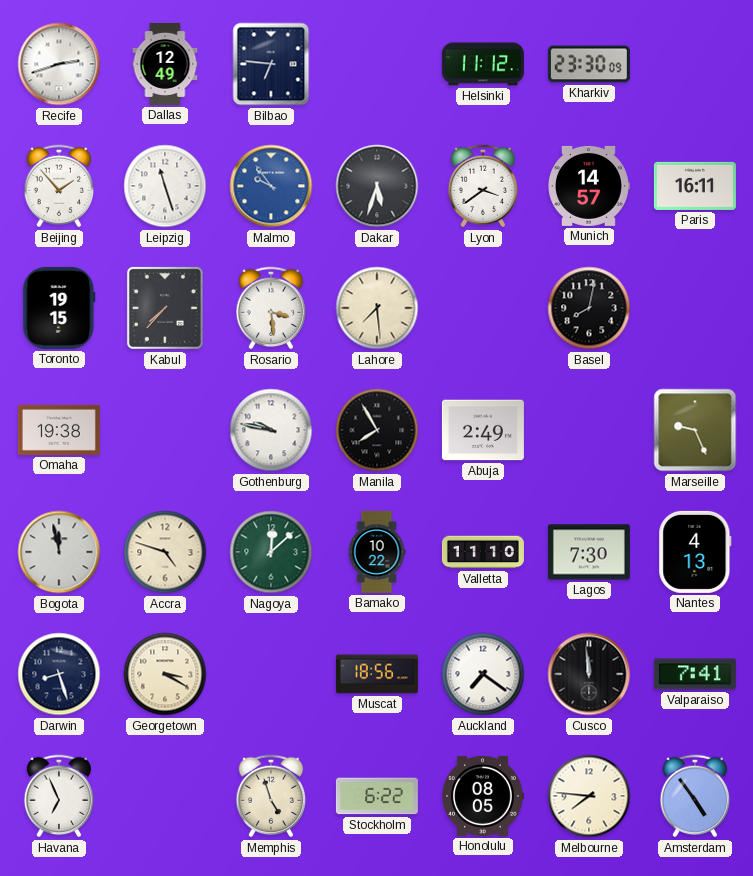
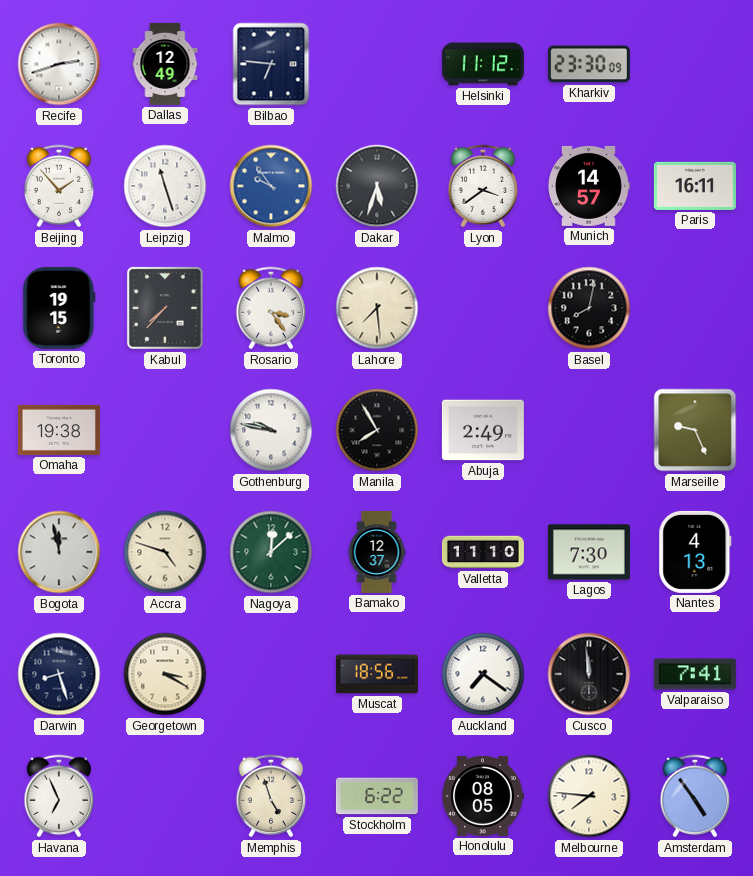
Rosario: 3:29 -> 3:24 (271, 308)
Bamako: 10:22 -> 12:37 (377, 552)
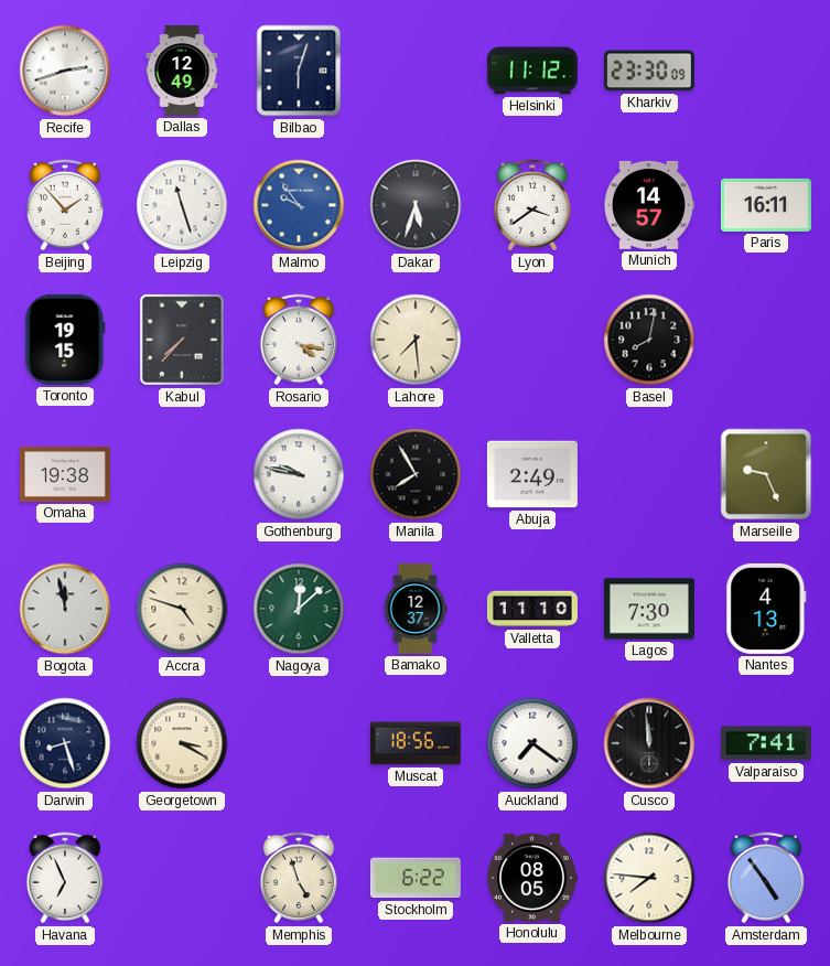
Bilbao: 6:46 -> 6:03 (299, 71)
Rosario: 3:24 -> 4:17 (299, 340)
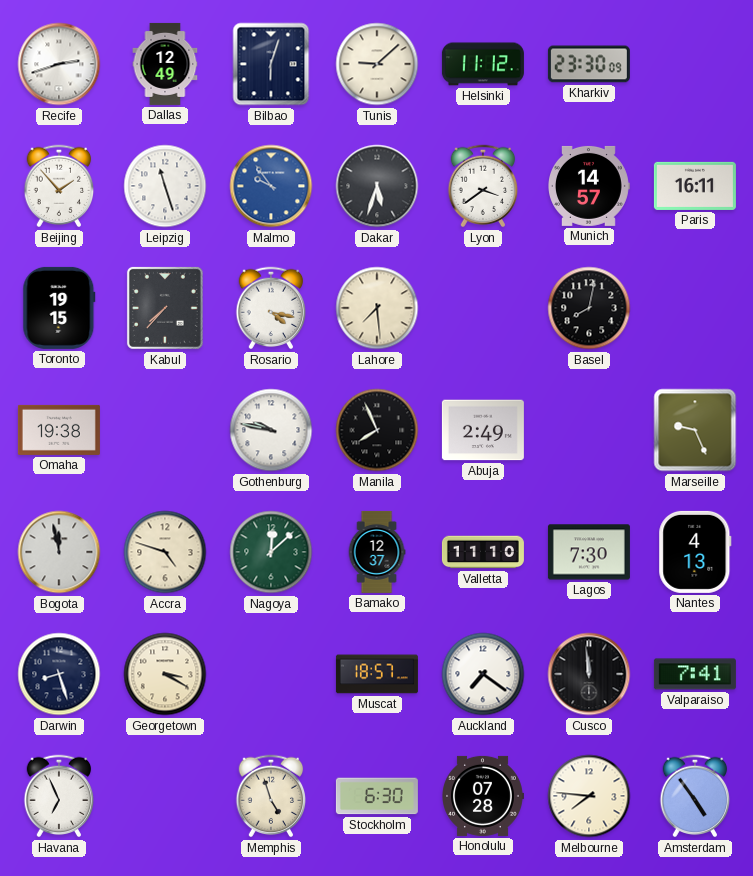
Tunis: none -> 9:08 (377, 64)
Manila: 7:55 -> 7:56 (377, 430)
Muscat: 18:56 -> 18:57 (377, 674)
Stockholm: 6:22 -> 6:30 (377, 796)
Honolulu: 08:05 -> 07:28 (483, 796)
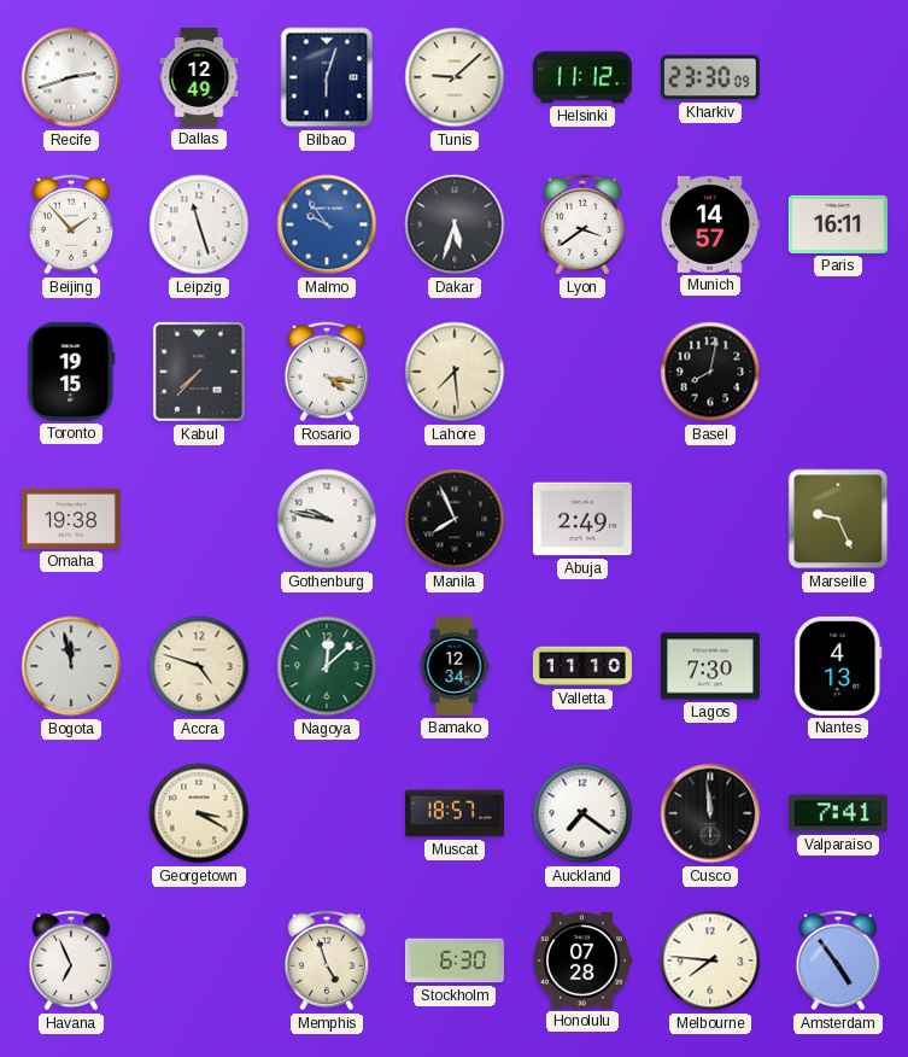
Bamako: 12:37 -> 12:34 (455, 666)
Darwin: 8:27 -> none (59, 674)
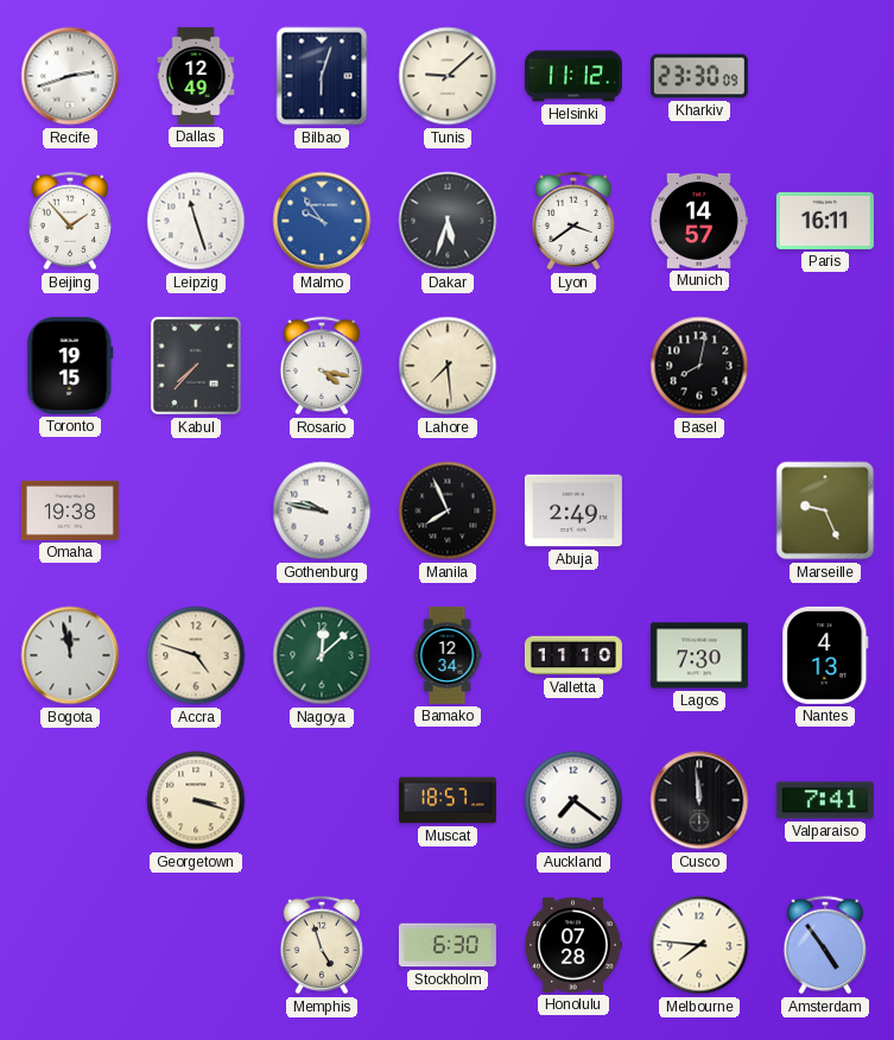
Georgetown: 3:20 -> 3:18 (196, 800)
Havana: 6:56 -> none (71, 960)
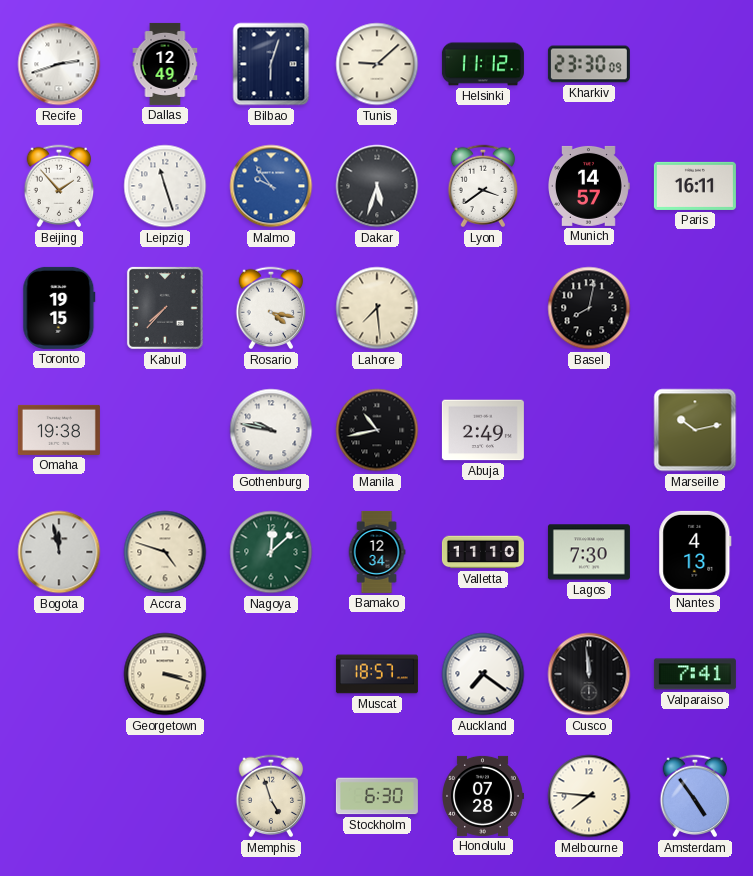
Manila: 7:56 -> 10:43 (377, 430)
Marseille: 9:26 -> 10:13 (695, 430)
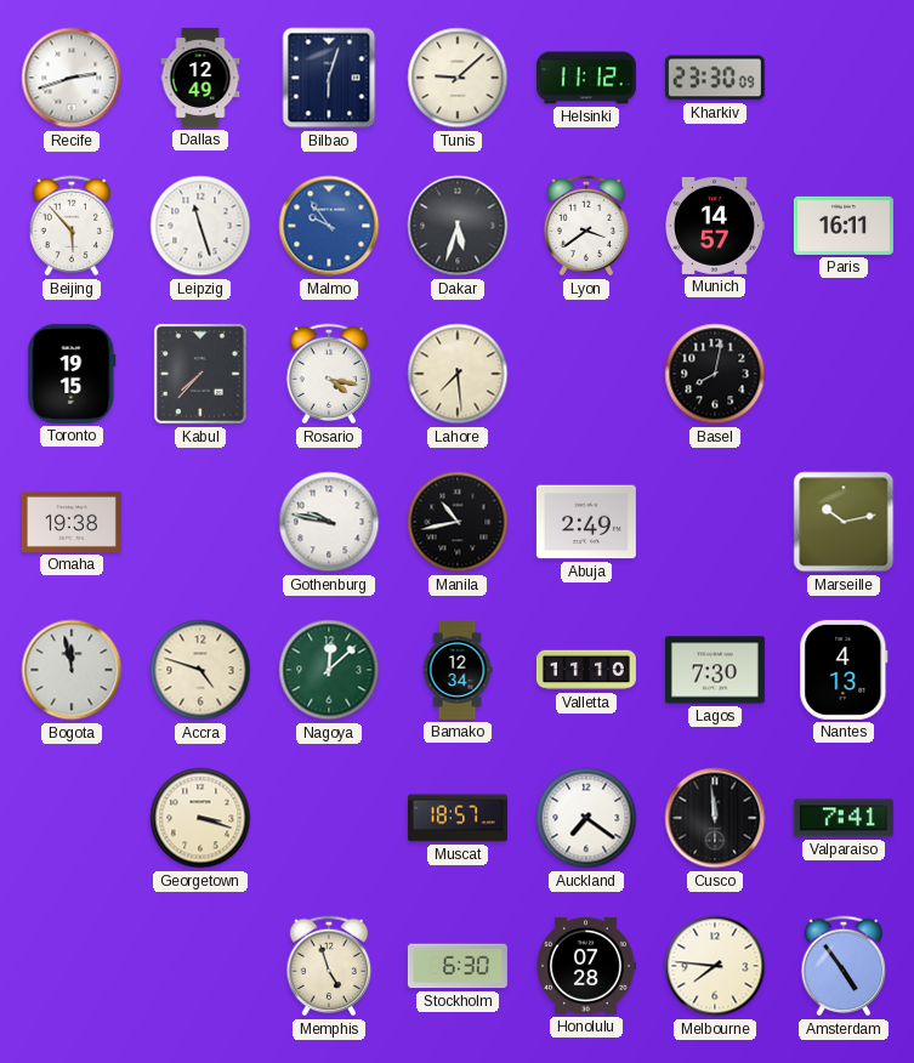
Beijing: 1:53 -> 5:53 (72, 226)
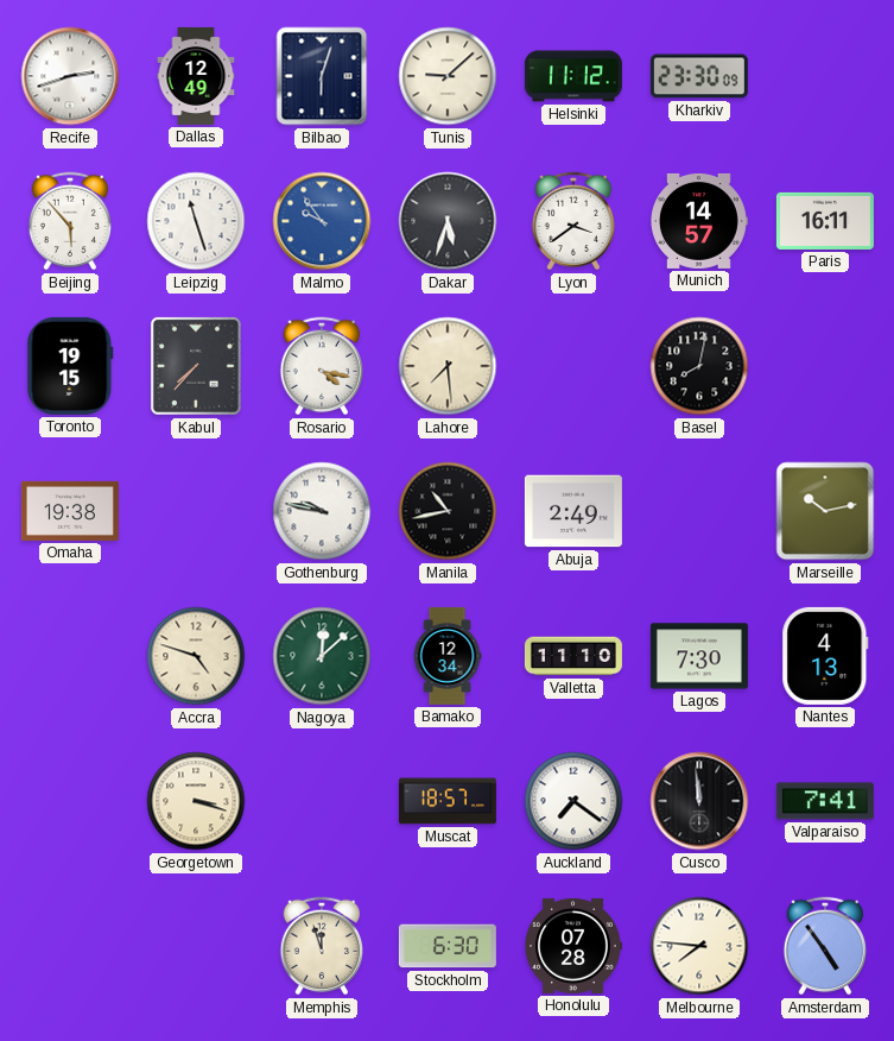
Bogota: 11:58 -> none (72, 670)
Memphis: 4:57 -> 11:57 (322, 946)
